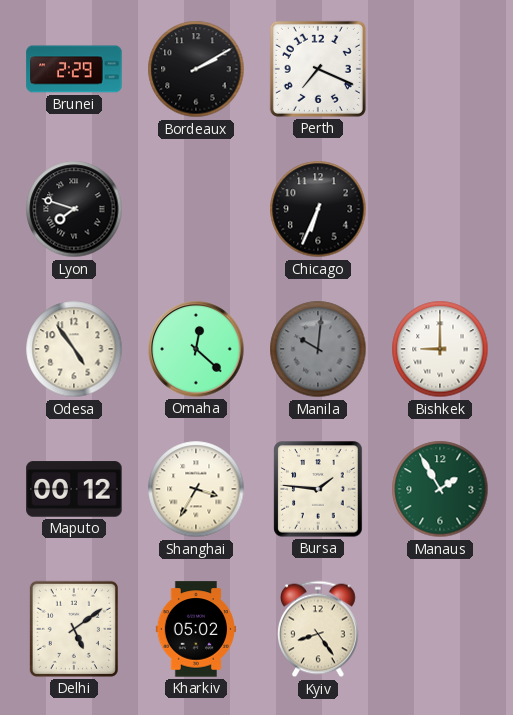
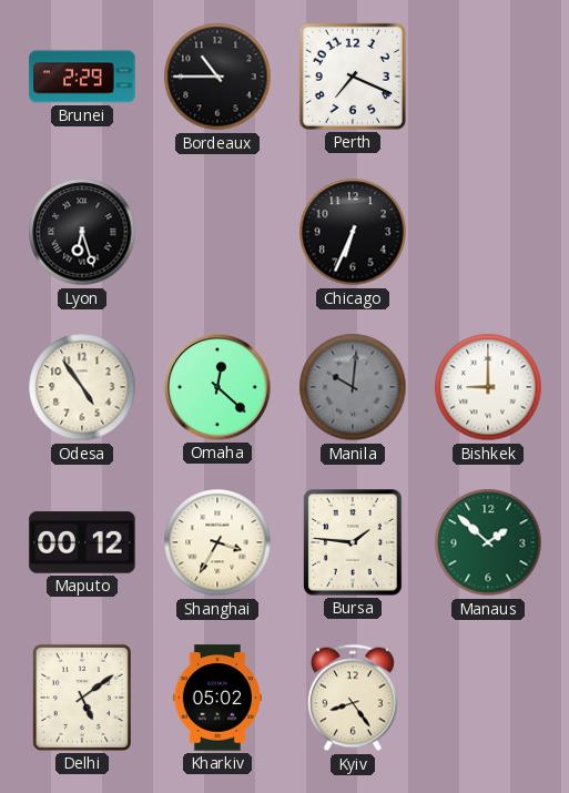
Bordeaux: 2:10 -> 10:45 (217, 77)
Lyon: 7:48 -> 6:27 (82, 232)
Manaus: 1:55 -> 1:52 (488, 542)
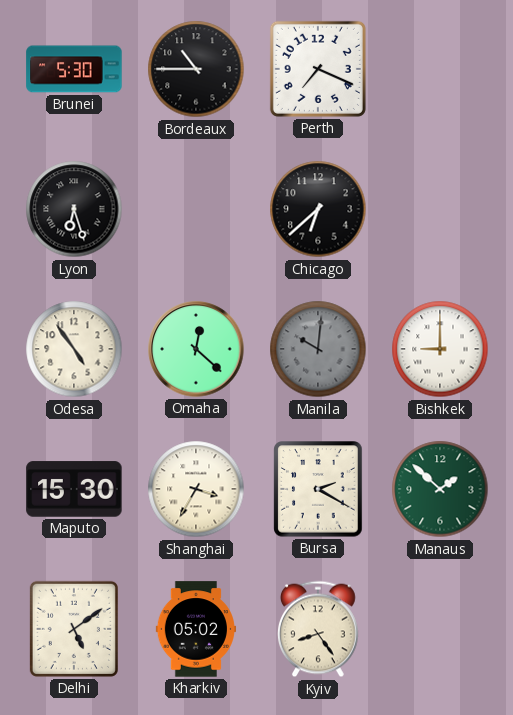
Brunei: 2:29 -> 5:30 (74, 69)
Chicago: 6:34 -> 6:38 (318, 209)
Maputo: 00:12 -> 15:30 (74, 489)
Bursa: 1:46 -> 2:20 (318, 489)
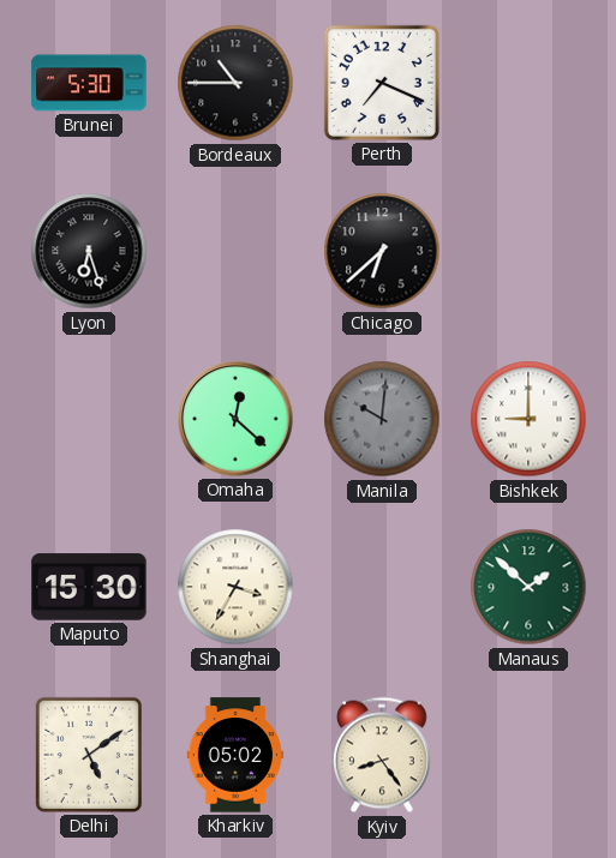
Odesa: 4:54 -> none (74, 349)
Bursa: 2:20 -> none (318, 489)
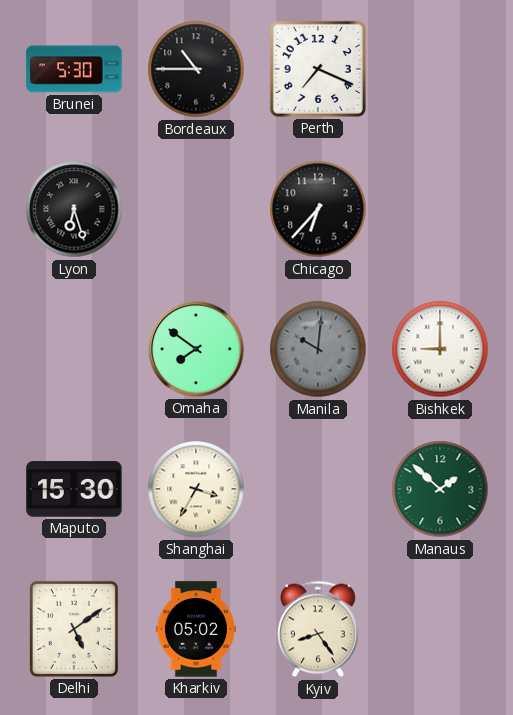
Chicago: 6:38 -> 6:37 (318, 209)
Omaha: 12:22 -> 7:51 (196, 349)
